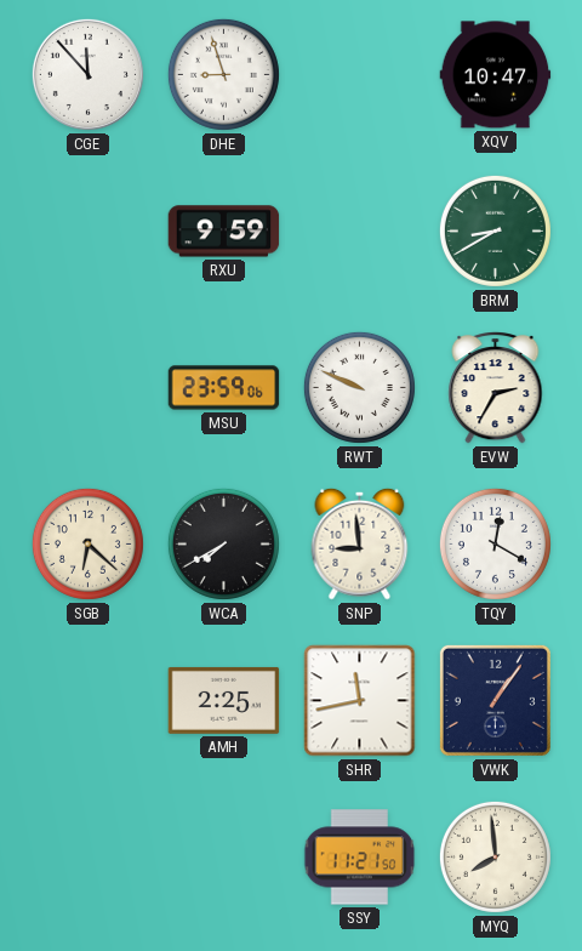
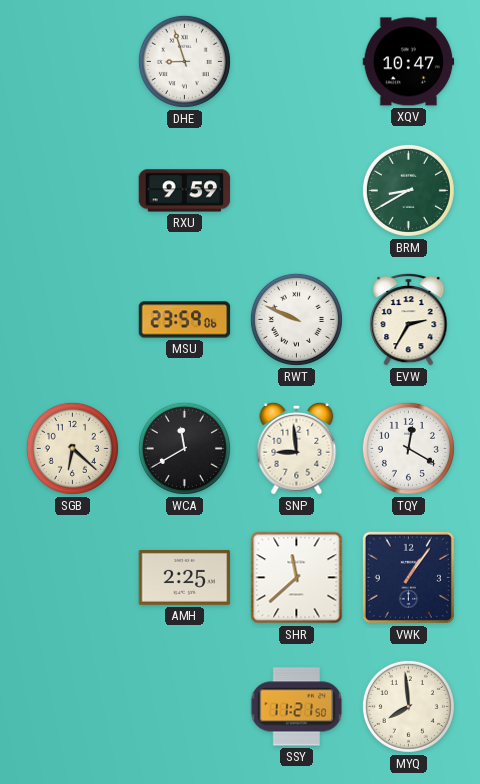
CGE: 11:53 -> none (87, 74)
WCA: 7:40 -> 11:40 (184, 448)
SHR: 11:43 -> 11:38 (297, 578)
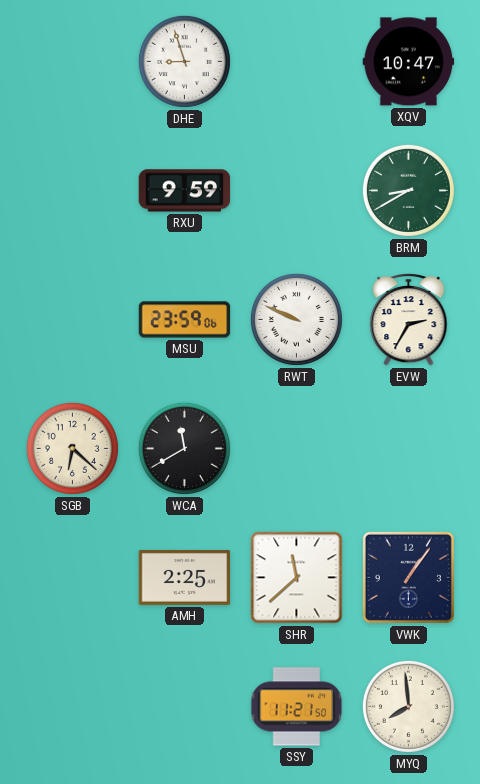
SNP: 8:59 -> none (297, 448)
TQY: 12:20 -> none (408, 448)
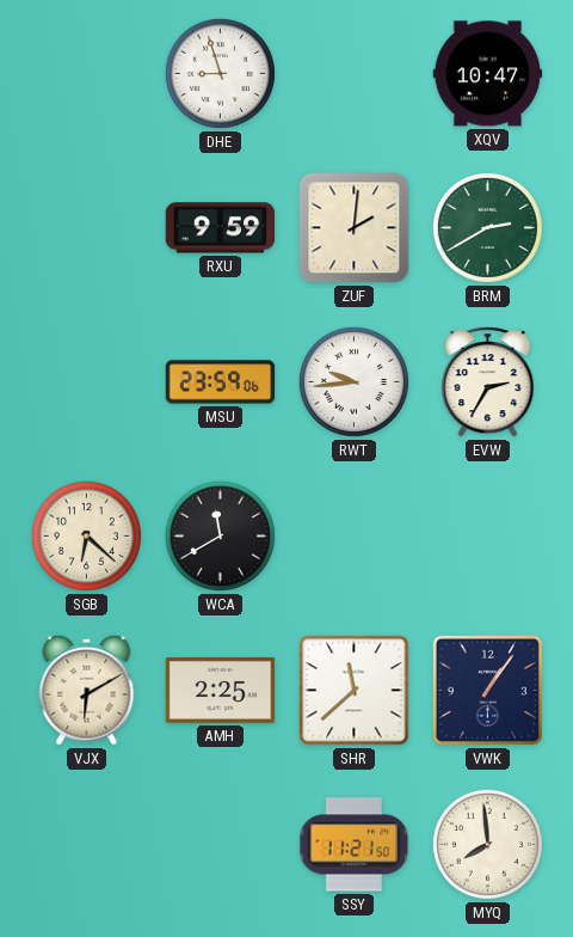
ZUF: none -> 2:01 (355, 228)
BRM: 8:40 -> 2:40 (487, 227)
RWT: 9:49 -> 9:44 (353, 381)
VJX: none -> 6:10 (87, 690)
